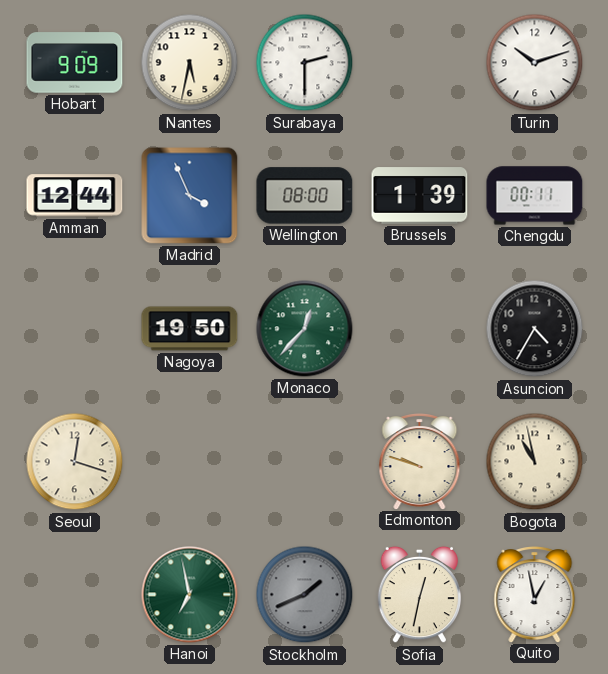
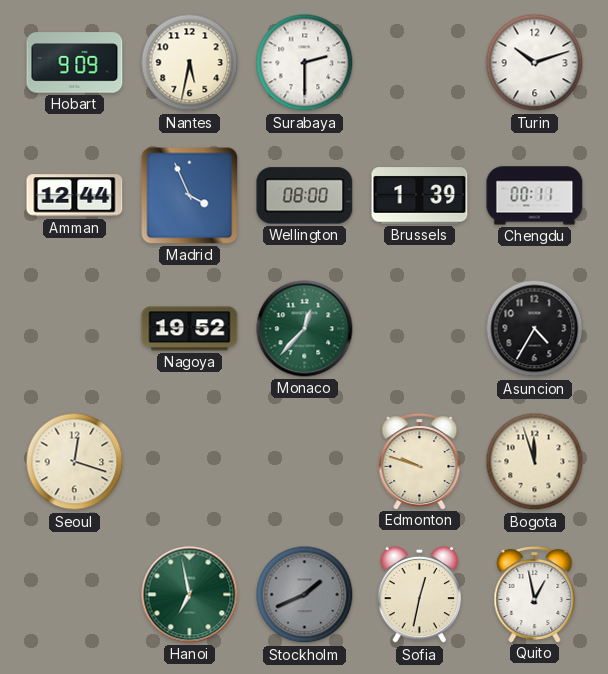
Nagoya: 19:50 -> 19:52 (190, 329)
Bogota: 10:58 -> 11:57 (535, 462)
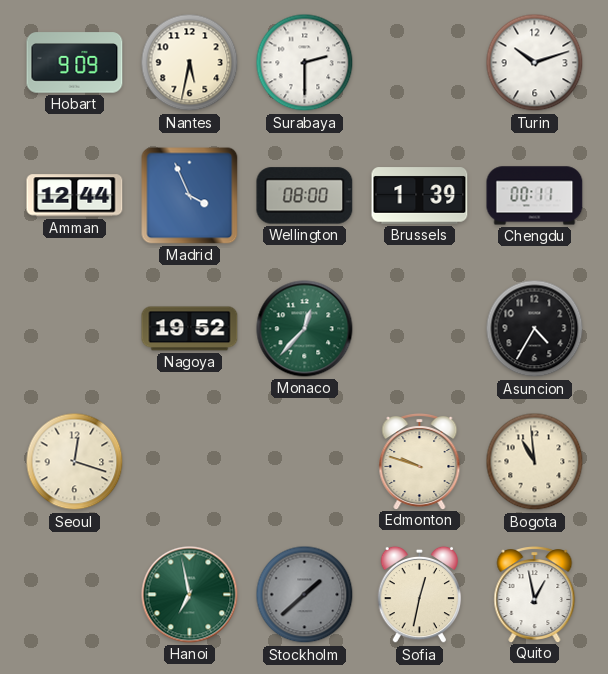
Bogota: 11:57 -> 10:59 (535, 462)
Stockholm: 1:41 -> 1:38 (305, 595)
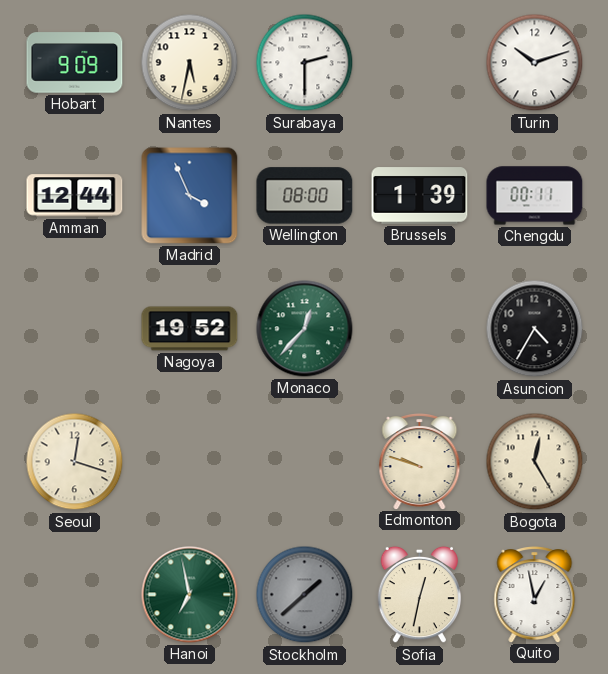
Bogota: 10:59 -> 12:25 (535, 462)
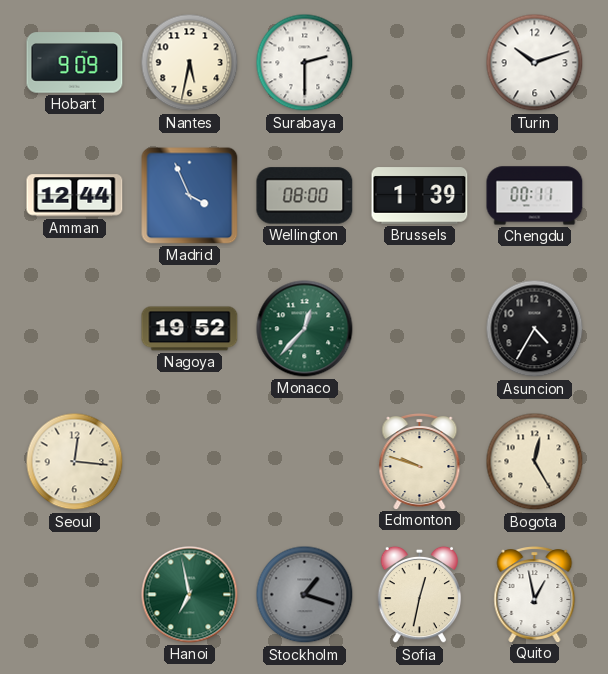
Seoul: 12:18 -> 12:16 (75, 462)
Stockholm: 1:38 -> 1:18 (305, 595)
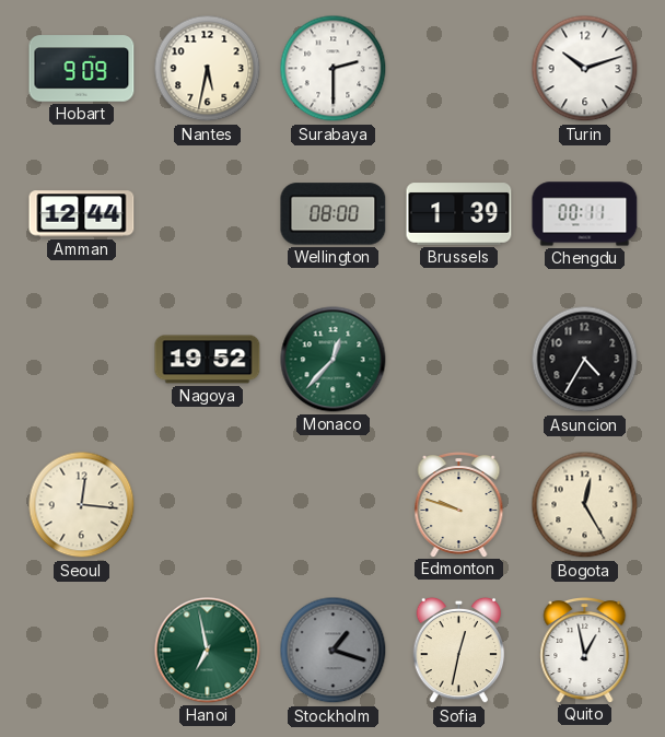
Madrid: 3:56 -> none (190, 196)
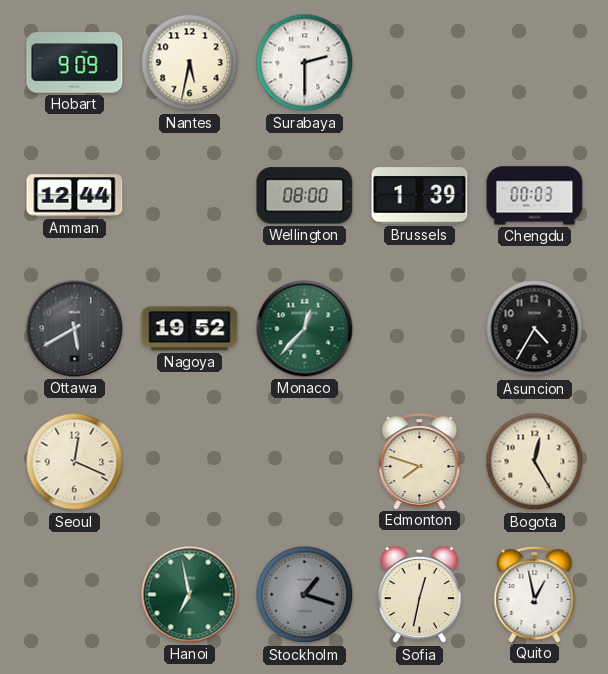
Turin: 10:12 -> none (585, 69)
Chengdu: 00:11 -> 00:03 (535, 196)
Ottawa: none -> 5:40 (75, 329)
Seoul: 12:16 -> 12:19 (75, 462)
Edmonton: 9:48 -> 7:48 (420, 462)
